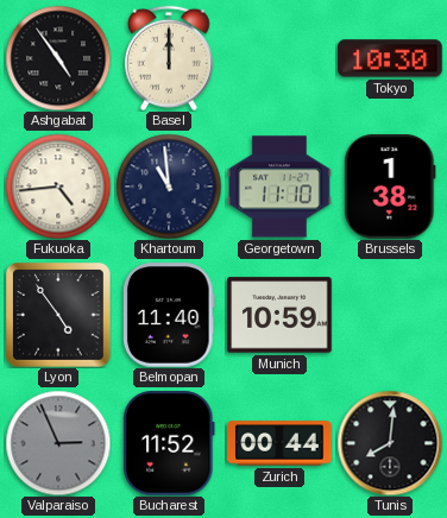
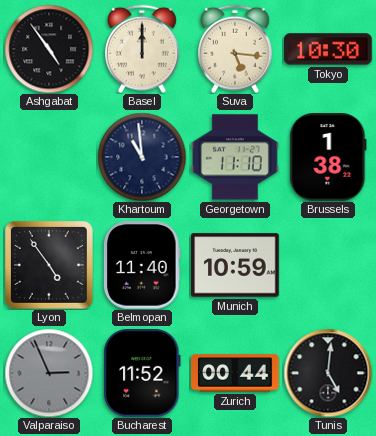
Suva: none -> 5:16 (236, 49)
Fukuoka: 4:44 -> none (58, 187)
Tunis: 8:01 -> 5:01 (328, 373)
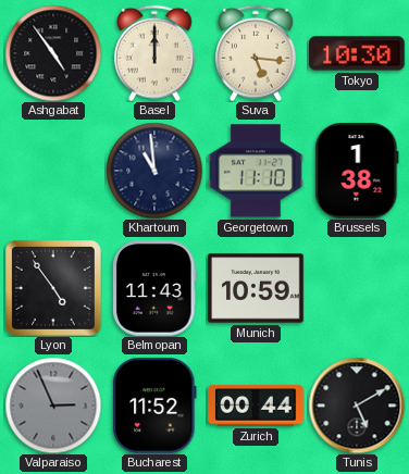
Belmopan: 11:40 -> 11:43 (156, 288)
Tunis: 5:01 -> 5:10 (357, 406)
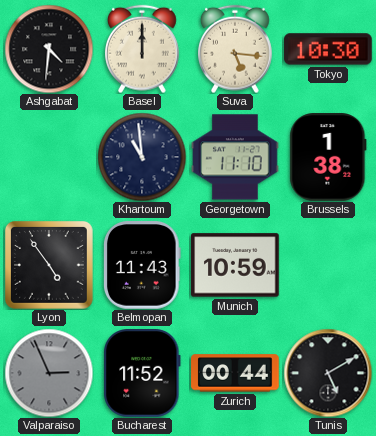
Ashgabat: 4:54 -> 4:31 (49, 49)
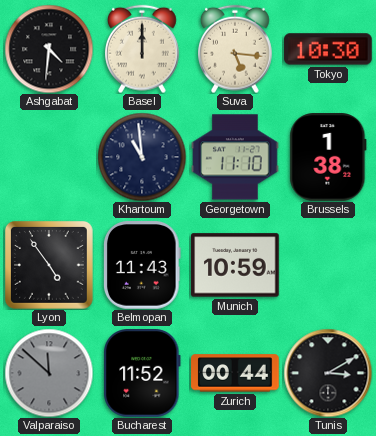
Valparaiso: 2:56 -> 11:52 (49, 373)
Tunis: 5:10 -> 3:10 (328, 373)
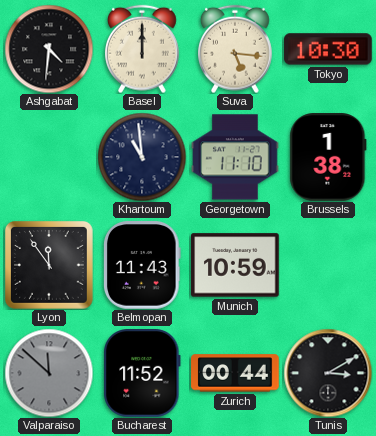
Lyon: 4:54 -> 11:54 (50, 266)
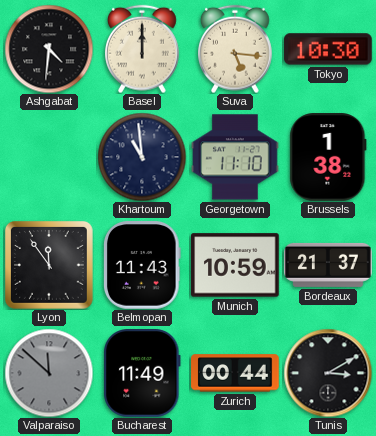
Bordeaux: none -> 21:37 (328, 265)
Bucharest: 11:52 -> 11:49 (142, 373)
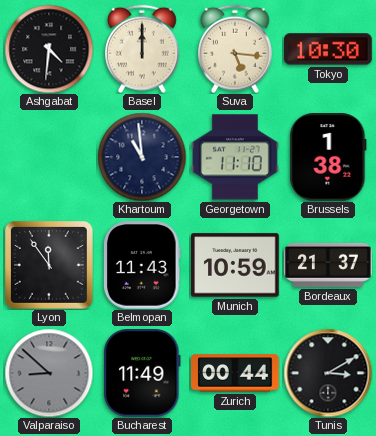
Valparaiso: 11:52 -> 8:52 (49, 373)
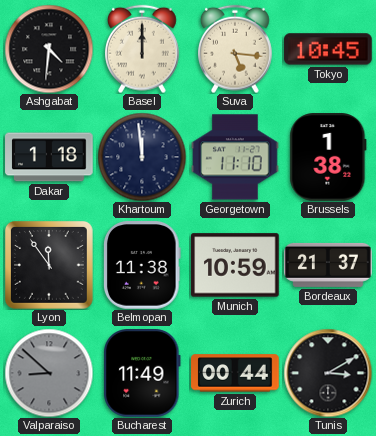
Tokyo: 10:30 -> 10:45 (328, 49)
Dakar: none -> 1:18 (49, 157)
Khartoum: 10:59 -> 11:59 (142, 157)
Belmopan: 11:43 -> 11:38 (143, 265)
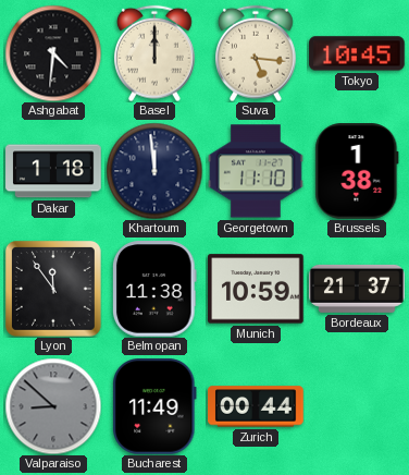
Tunis: 3:10 -> none (328, 373)
